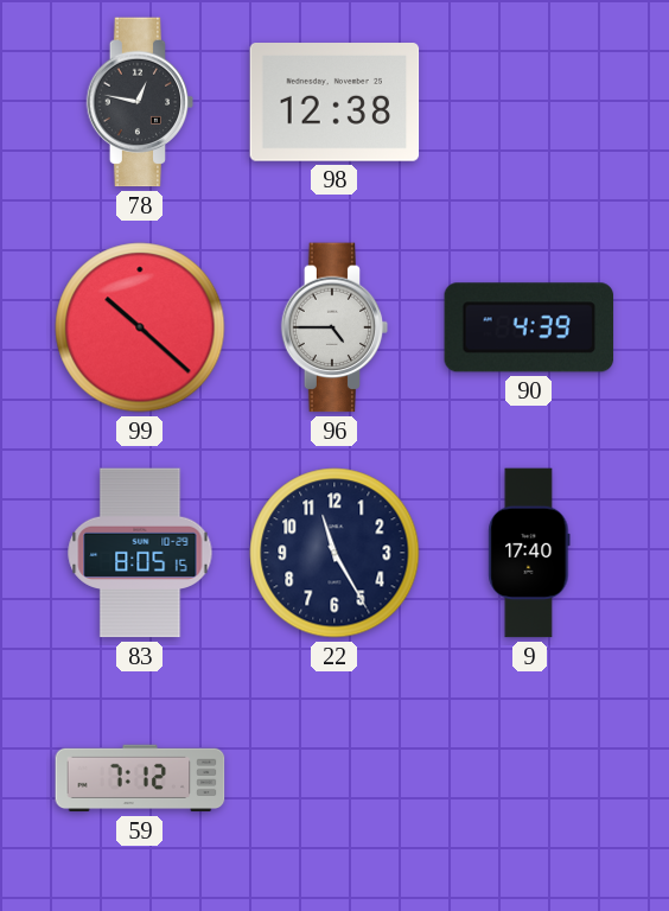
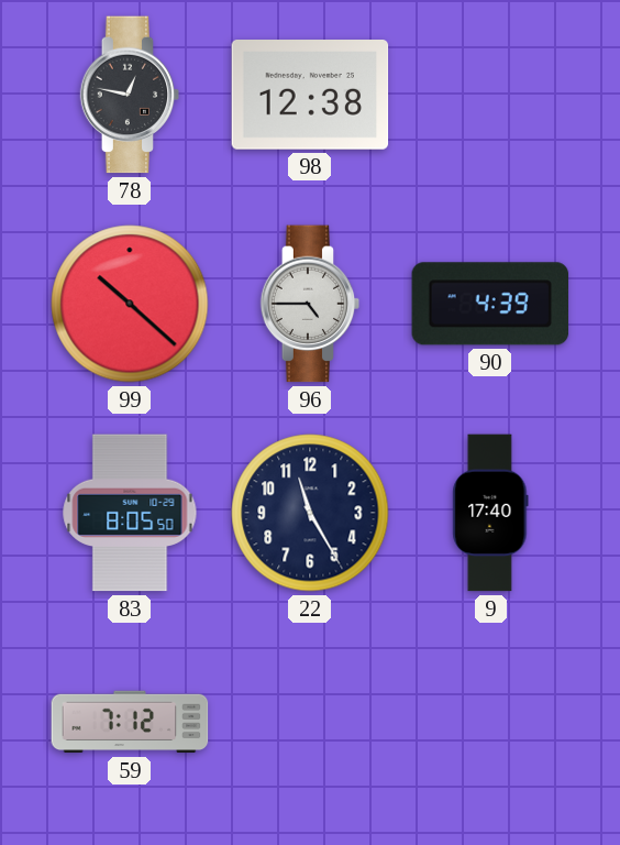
83: 8:05:15 -> 8:05:50 (130, 513)
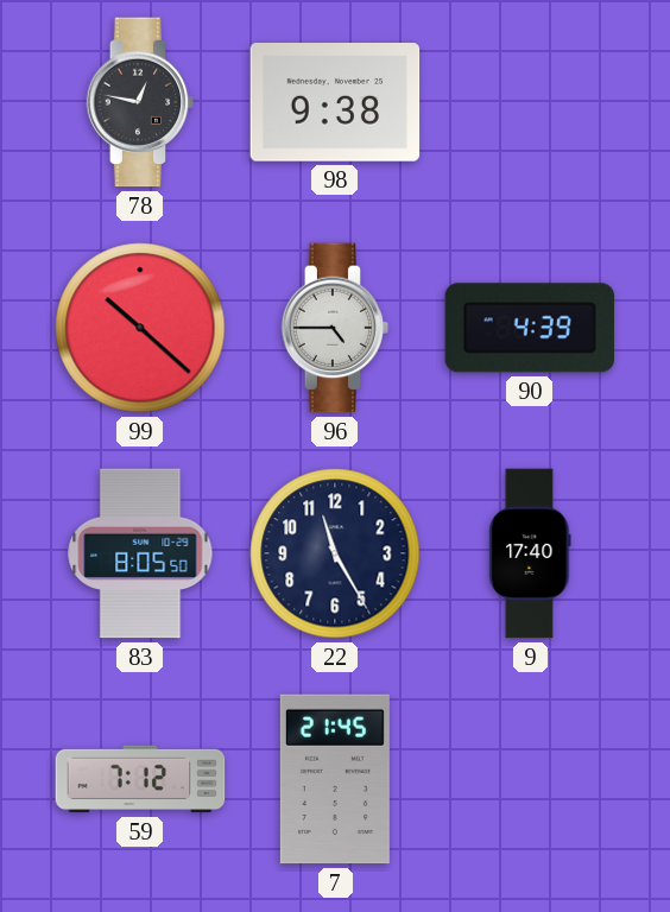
98: 12:38 -> 9:38 (335, 103)
7: none -> 21:45 (335, 779)
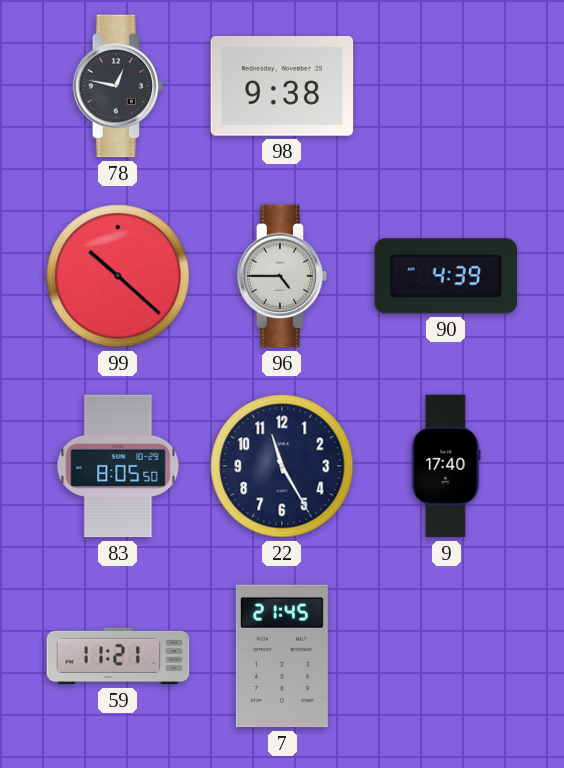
59: 7:12 -> 11:21 (118, 656)
